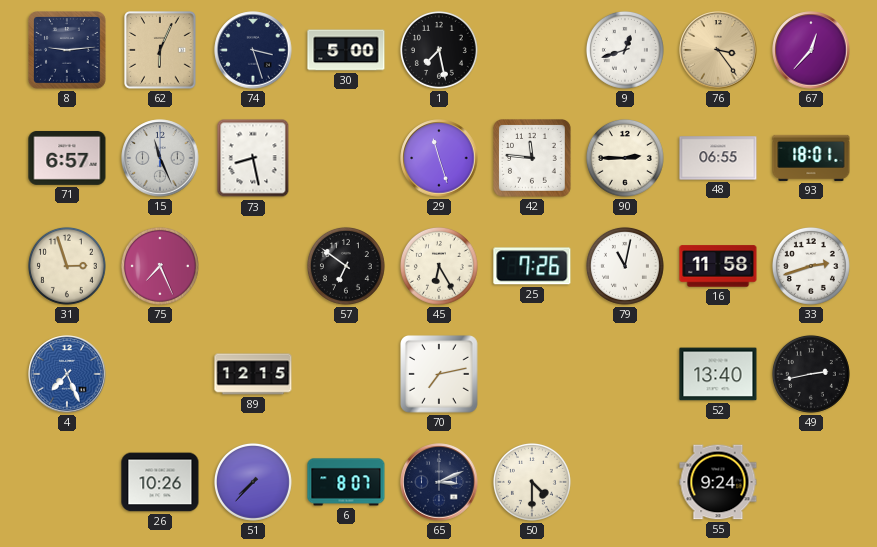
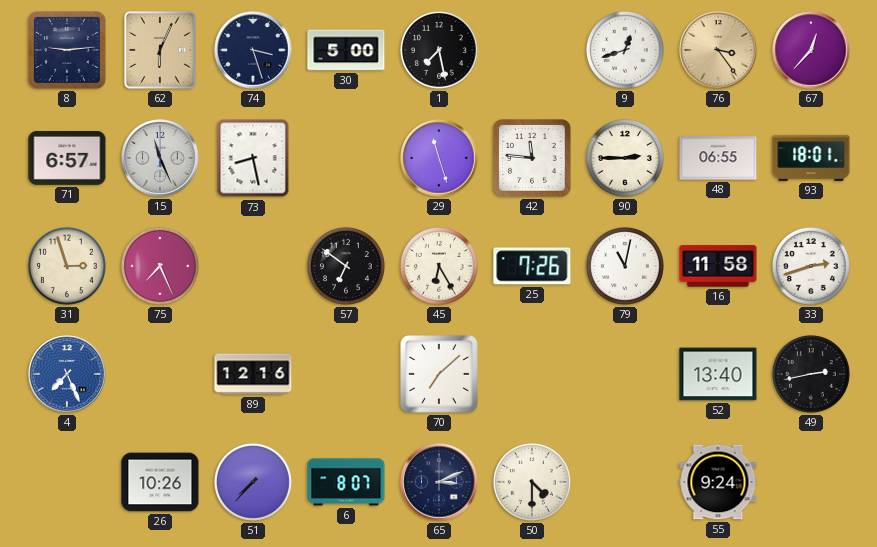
89: 12:15 -> 12:16 (253, 374)
70: 7:13 -> 7:08 (440, 375)
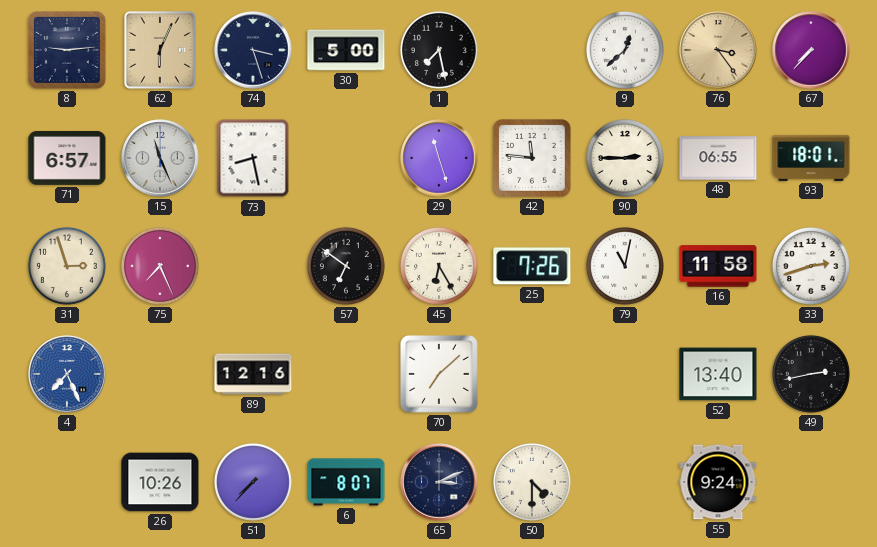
9: 12:42 -> 12:38 (625, 50)
67: 12:37 -> 7:37 (811, 50)
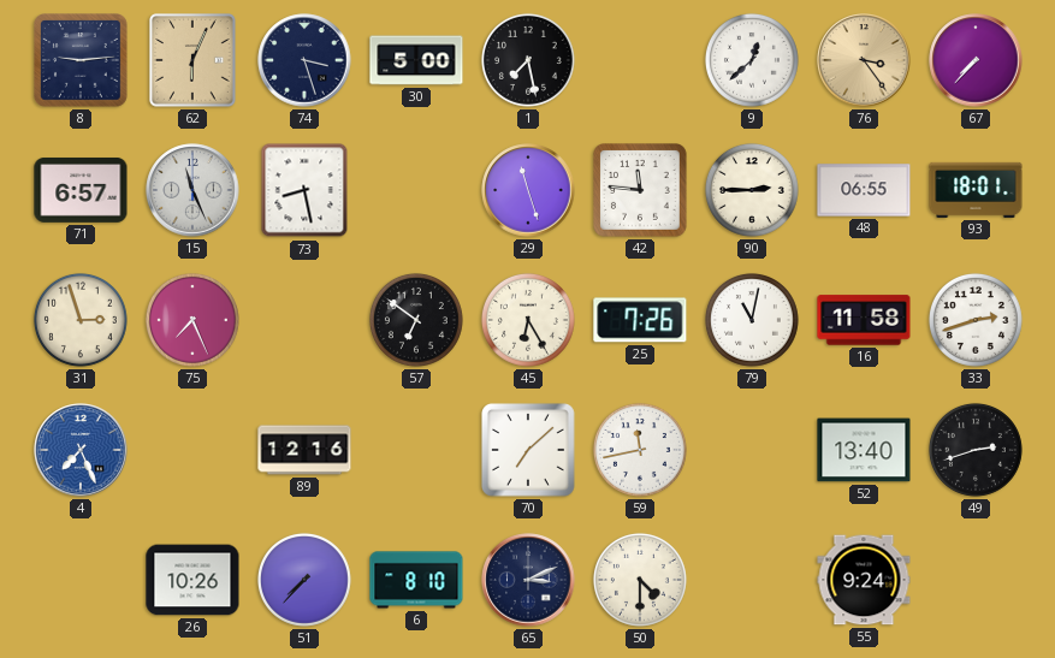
59: none -> 11:43 (640, 450)
49: 2:43 -> 2:42 (976, 450)
6: 8:07 -> 8:10 (416, 580)
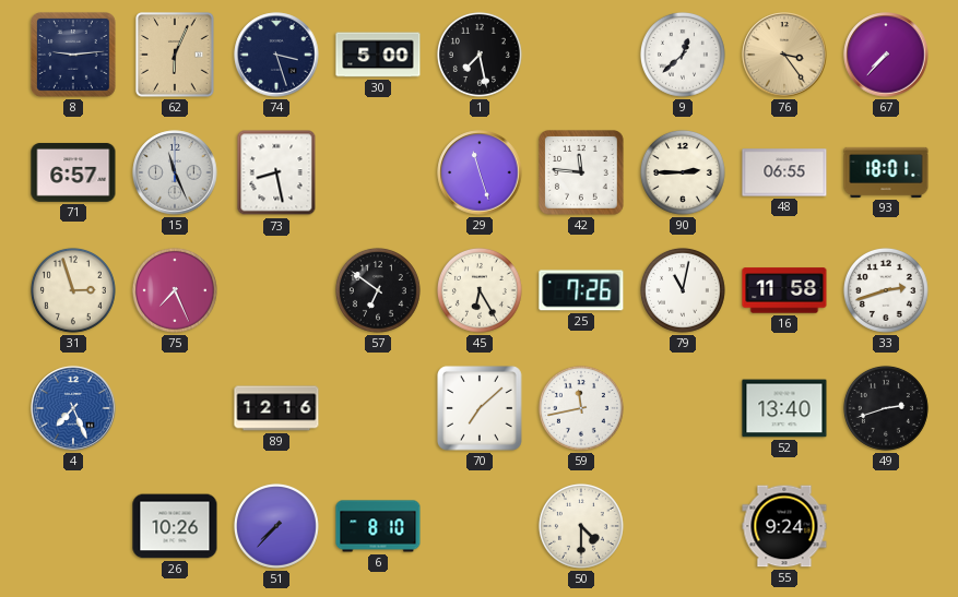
65: 3:11 -> none (528, 580)
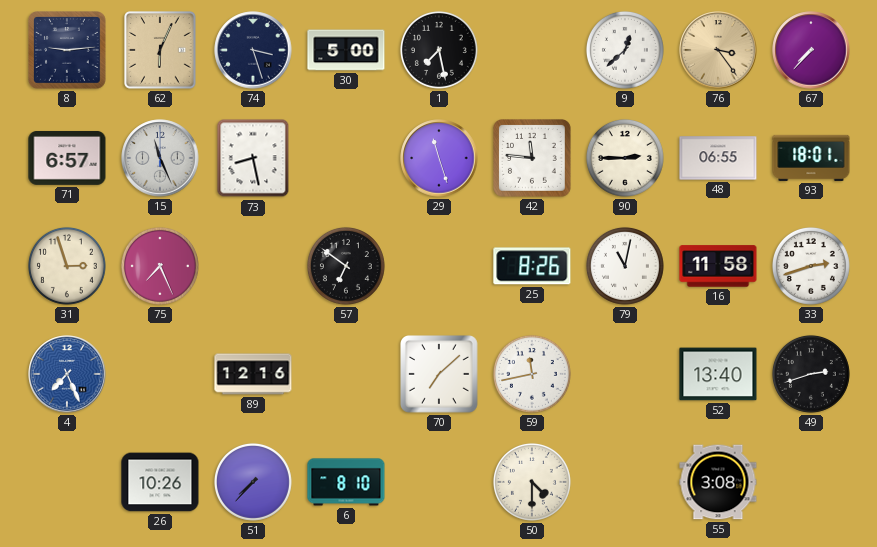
45: 6:25 -> none (480, 290)
25: 7:26 -> 8:26 (532, 266)
55: 9:24 -> 3:08 (718, 482)
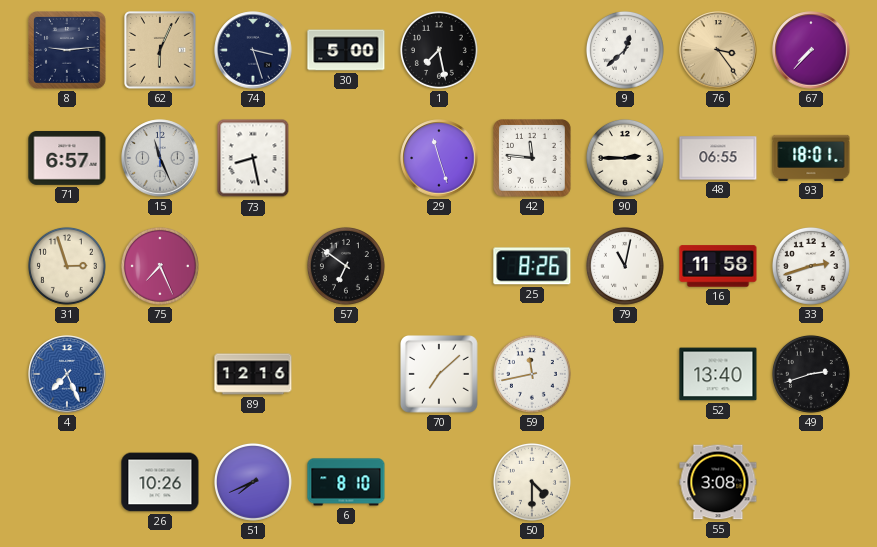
51: 7:37 -> 7:41 (253, 482)
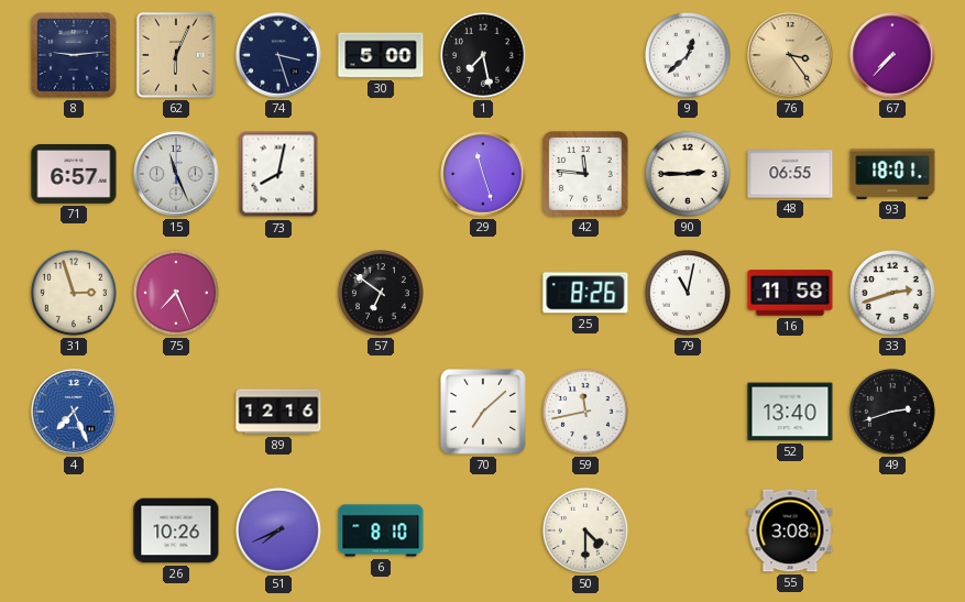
73: 8:28 -> 8:02 (278, 174)
